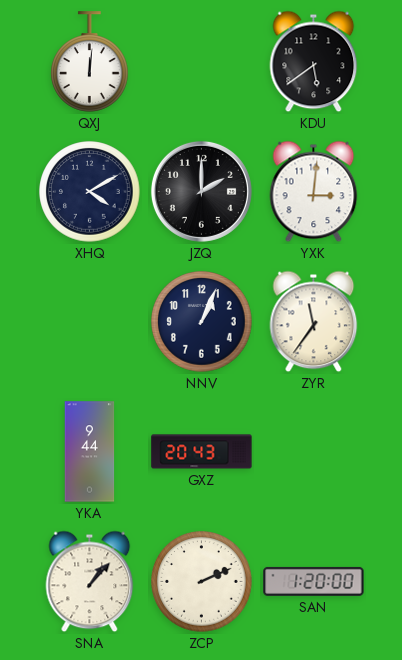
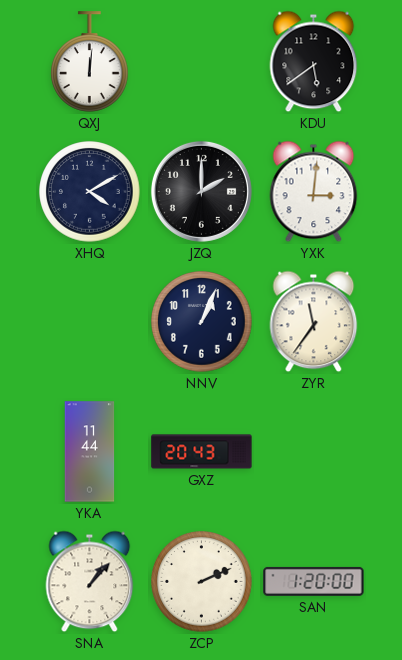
YKA: 9:44 -> 11:44 (90, 452)
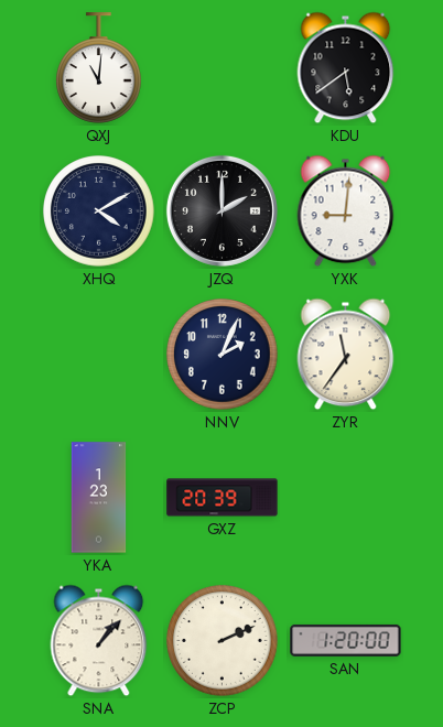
QXJ: 12:01 -> 11:01 (99, 68)
YXK: 3:01 -> 9:01 (346, 211)
NNV: 1:04 -> 2:04 (223, 355)
YKA: 11:44 -> 1:23 (99, 498)
GXZ: 20:43 -> 20:39 (223, 498)
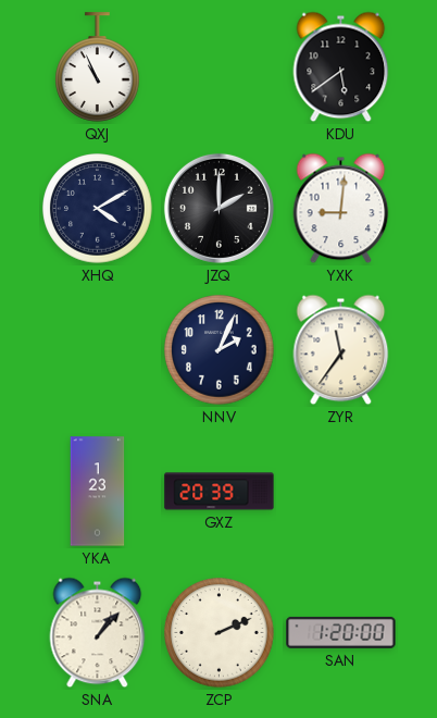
QXJ: 11:01 -> 10:56 (98, 67)
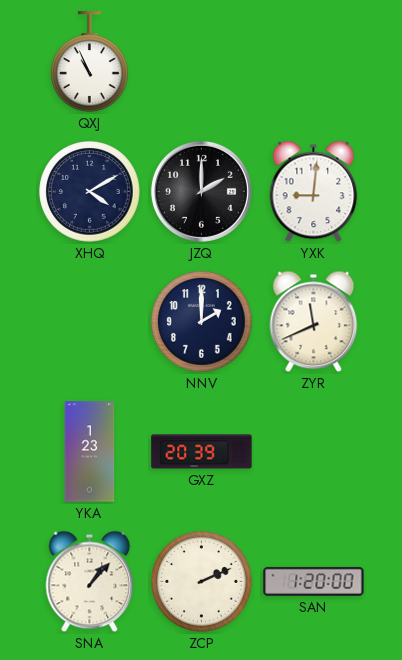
KDU: 5:39 -> none (341, 67)
NNV: 2:04 -> 2:00 (202, 322)
ZYR: 11:36 -> 11:41 (314, 322)
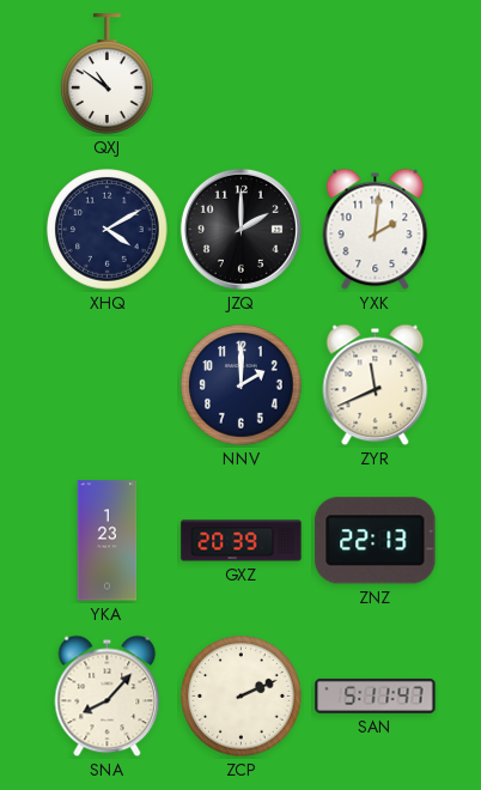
QXJ: 10:56 -> 10:51 (108, 74)
YXK: 9:01 -> 2:01 (376, 230)
ZNZ: none -> 22:13 (376, 541)
SNA: 1:07 -> 8:07 (108, 697)
SAN: 1:20 -> 5:11 (376, 695)
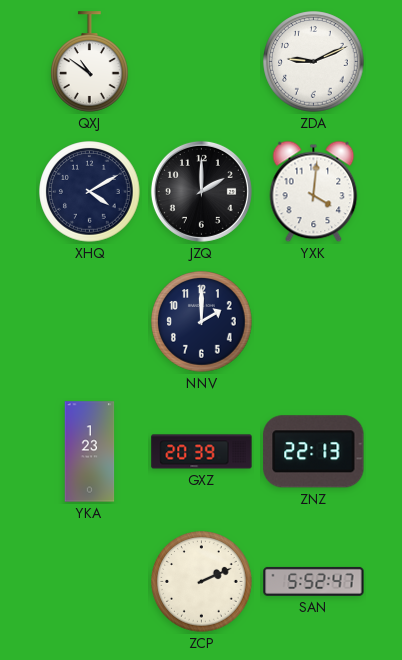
ZDA: none -> 9:11 (314, 62)
YXK: 2:01 -> 4:01 (314, 192)
ZYR: 11:41 -> none (376, 385)
SNA: 8:07 -> none (108, 697)
SAN: 5:11 -> 5:52 (314, 581)
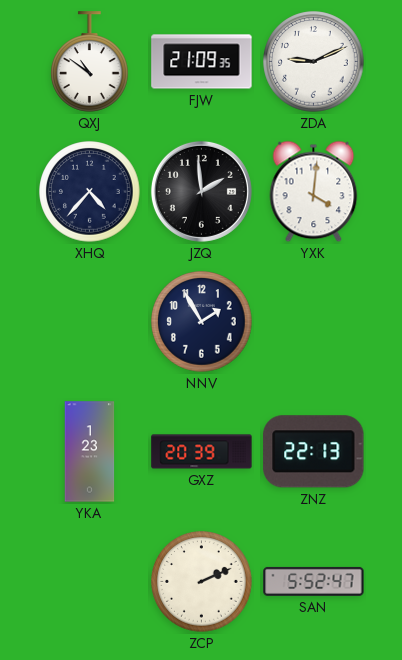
FJW: none -> 21:09 (202, 62)
XHQ: 4:10 -> 4:37 (90, 192)
JZQ: 2:00 -> 1:59 (201, 191)
NNV: 2:00 -> 1:55 (202, 322)
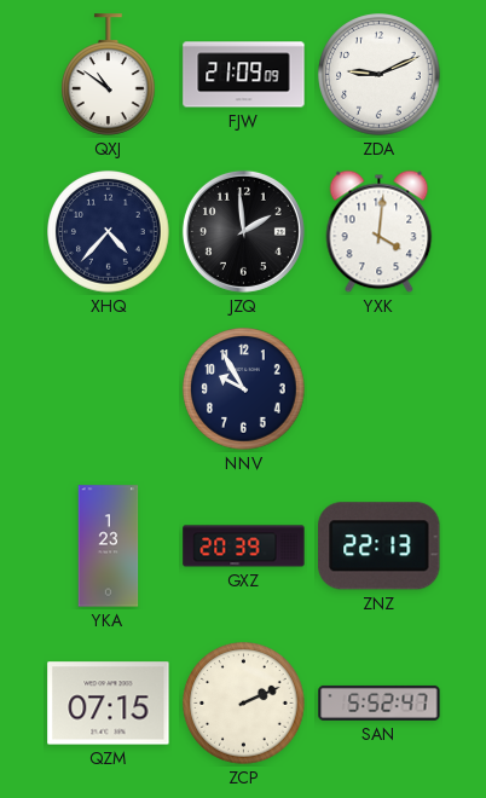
FJW: 21:09:35 -> 21:09:09 (244, 75)
NNV: 1:55 -> 9:55 (244, 389)
QZM: none -> 07:15 (109, 704)
